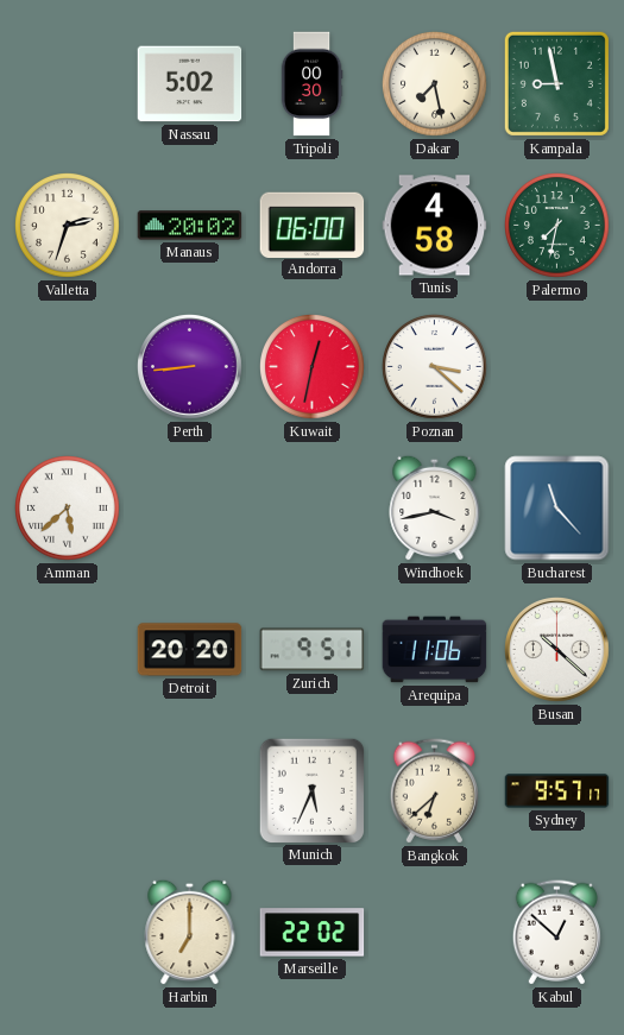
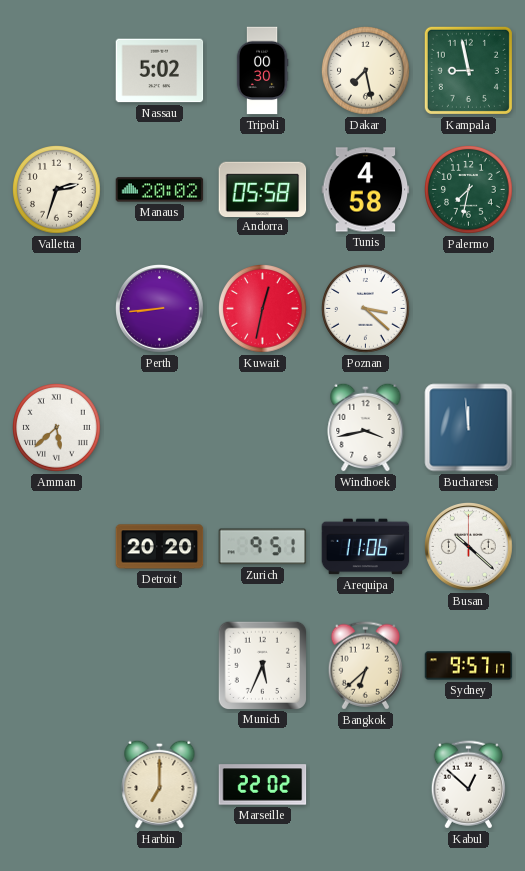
Andorra: 06:00 -> 05:58 (263, 189)
Bucharest: 11:23 -> 11:59 (469, 428)
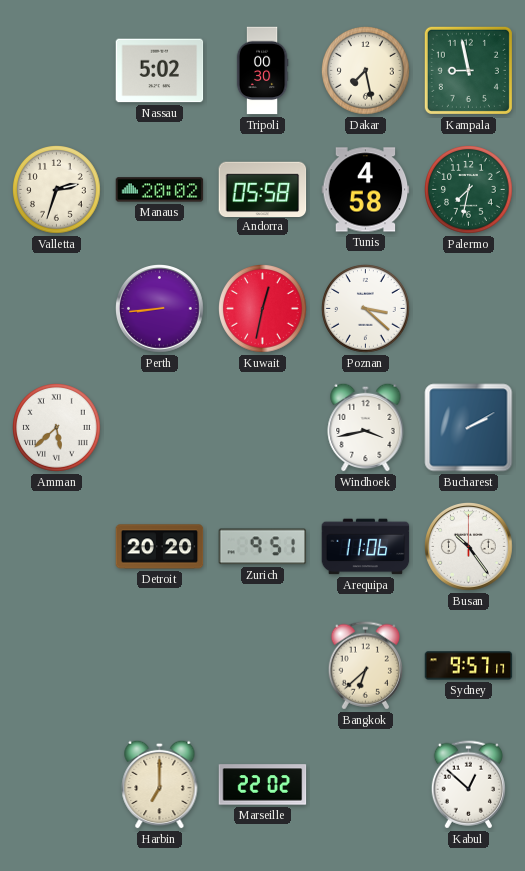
Bucharest: 11:59 -> 2:10 (469, 428)
Busan: 10:22 -> 10:24 (469, 547)
Munich: 5:34 -> none (262, 665)
